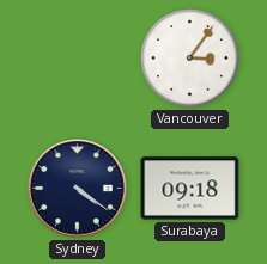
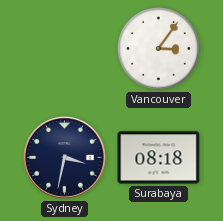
Sydney: 4:21 -> 3:32 (65, 158)
Surabaya: 09:18 -> 08:18 (159, 158)
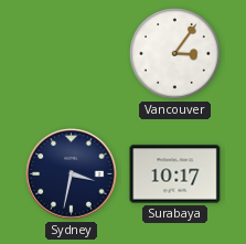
Surabaya: 08:18 -> 10:17 (175, 174)
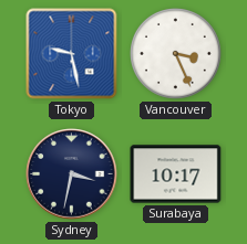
Tokyo: none -> 9:28 (72, 54)
Vancouver: 3:06 -> 3:26 (176, 54)
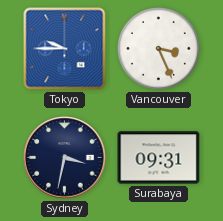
Tokyo: 9:28 -> 9:45 (65, 49)
Surabaya: 10:17 -> 09:31 (159, 158)
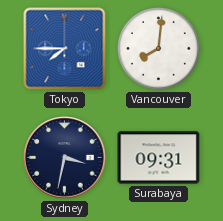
Tokyo: 9:45 -> 7:45 (65, 49)
Vancouver: 3:26 -> 8:01 (159, 49)
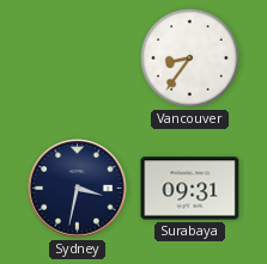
Tokyo: 7:45 -> none (65, 49)
Vancouver: 8:01 -> 8:36 (190, 59)
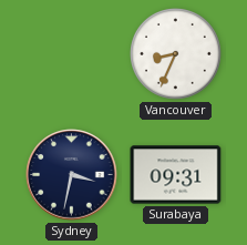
Vancouver: 8:36 -> 8:34 (176, 54)
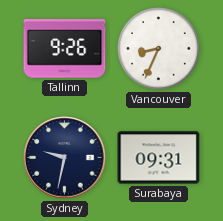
Tallinn: none -> 9:26 (65, 49)
Sydney: 3:32 -> 9:32 (65, 158)
